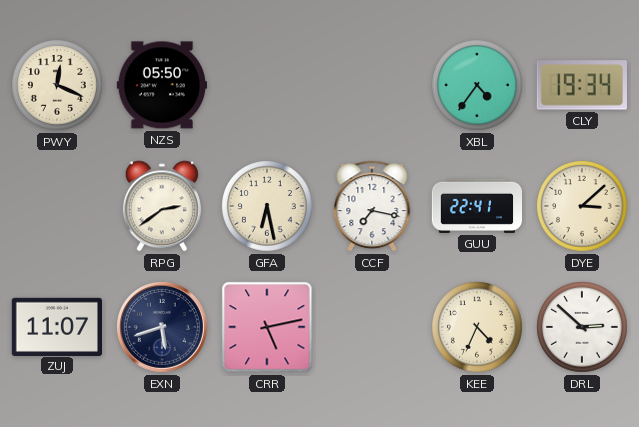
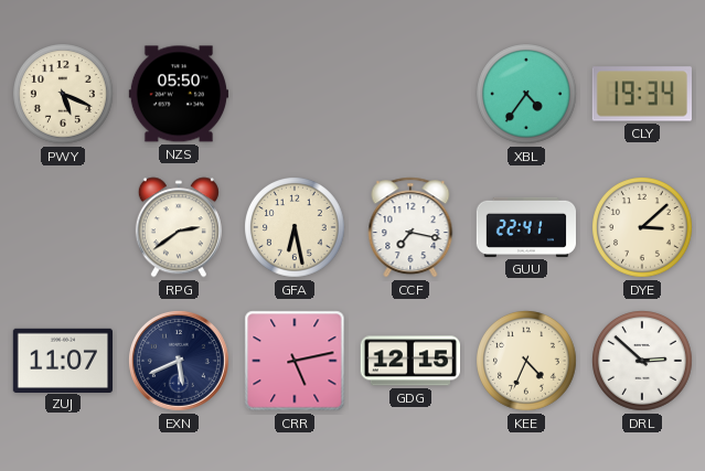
PWY: 12:19 -> 5:19 (64, 95)
EXN: 5:42 -> 5:41 (179, 361)
GDG: none -> 12:15 (409, 361)
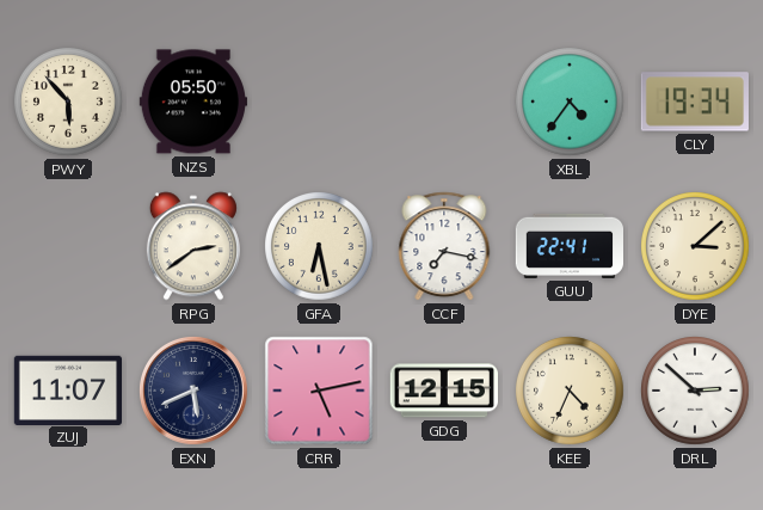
PWY: 5:19 -> 5:53 (69, 103)
